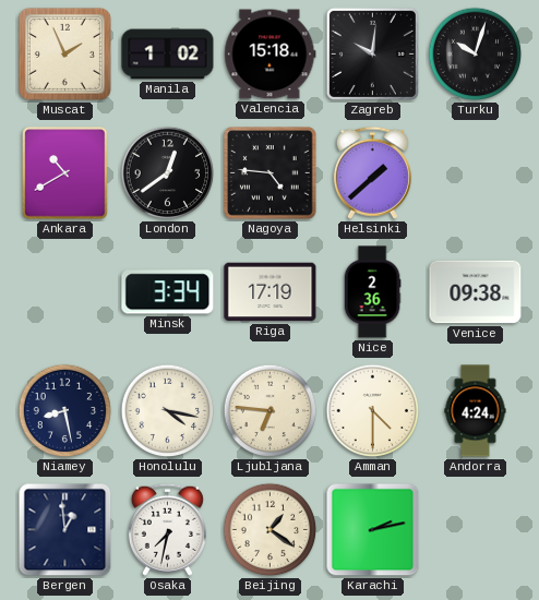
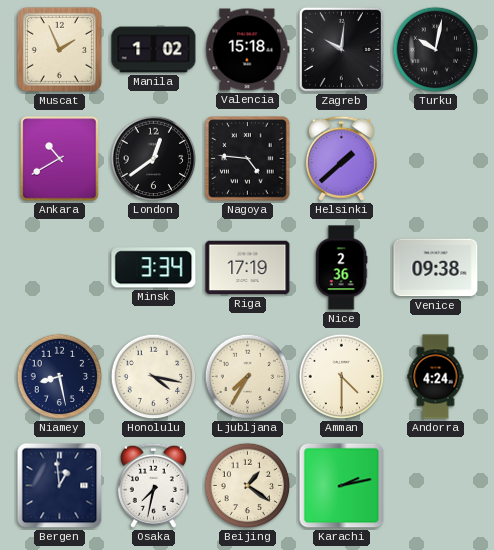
Turku: 10:03 -> 10:02 (436, 50)
Ljubljana: 6:46 -> 7:35 (248, 377)
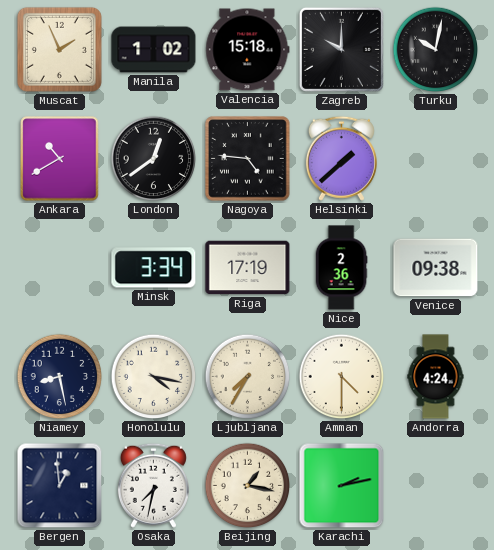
Zagreb: 10:01 -> 10:00 (341, 49)
Beijing: 1:21 -> 1:17 (248, 486)
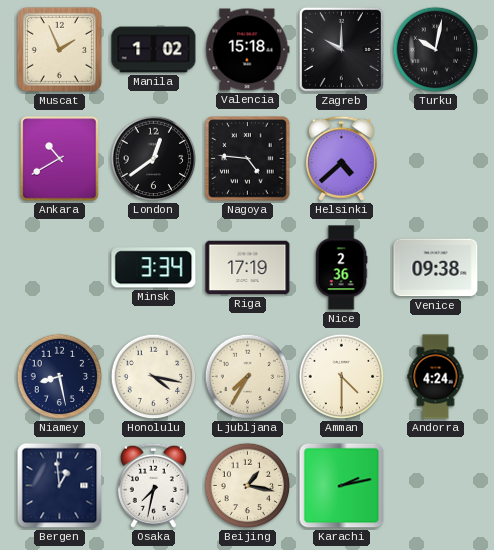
Helsinki: 1:38 -> 4:38 (341, 158)
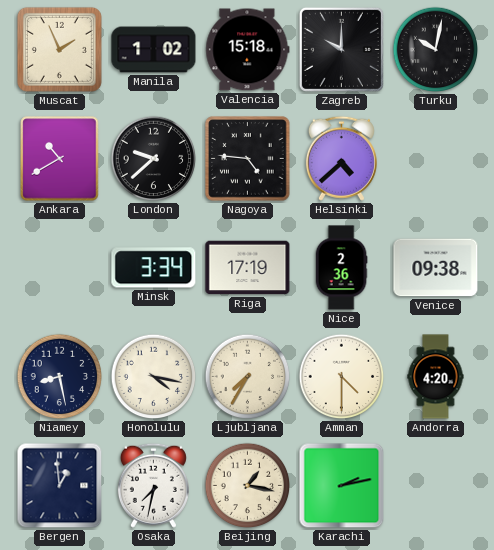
London: 12:39 -> 9:38 (154, 159)
Andorra: 4:24 -> 4:20 (436, 377)
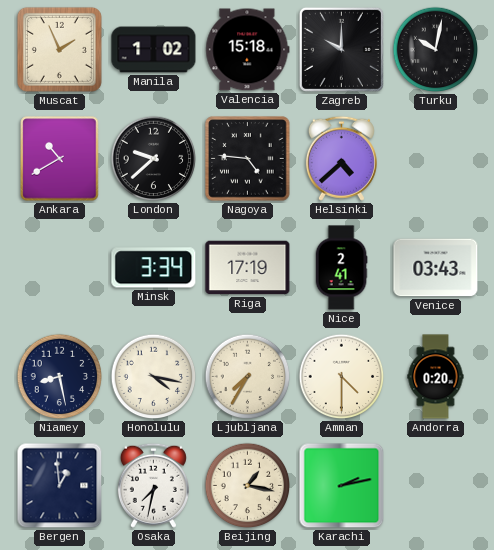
Nice: 2:36 -> 2:41 (341, 268)
Venice: 09:38 -> 03:43 (436, 268)
Andorra: 4:20 -> 0:20 (436, 377)
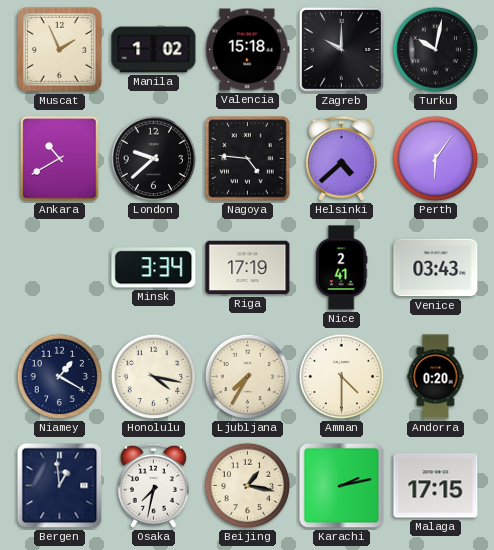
Perth: none -> 6:06 (436, 159)
Niamey: 8:28 -> 1:20 (60, 377)
Malaga: none -> 17:15 (436, 486)
